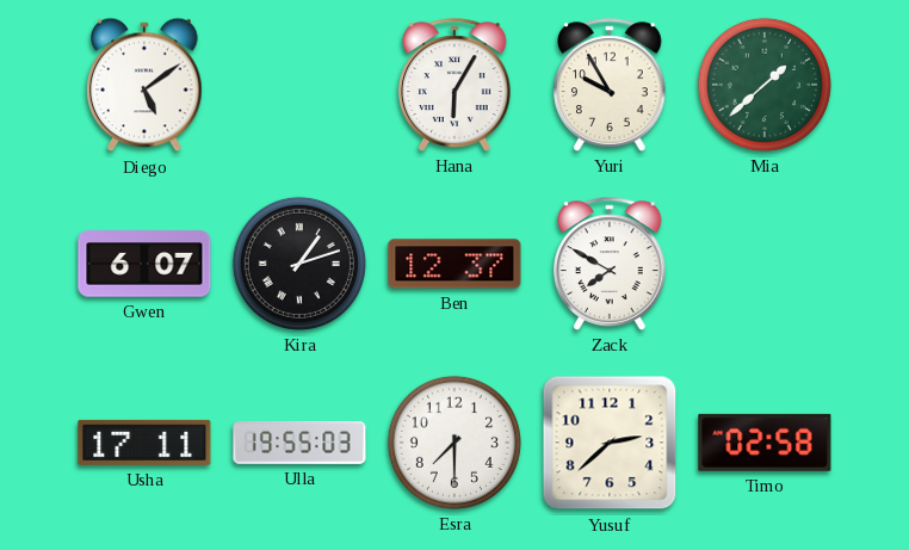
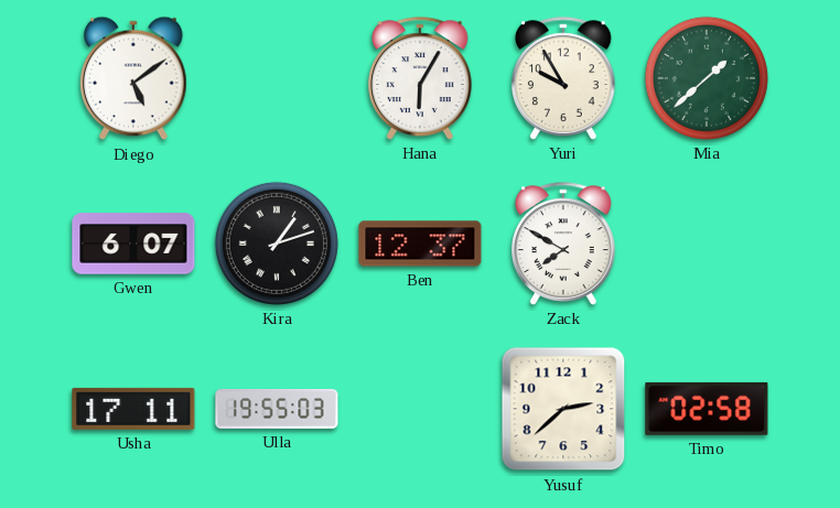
Esra: 7:30 -> none (455, 443)
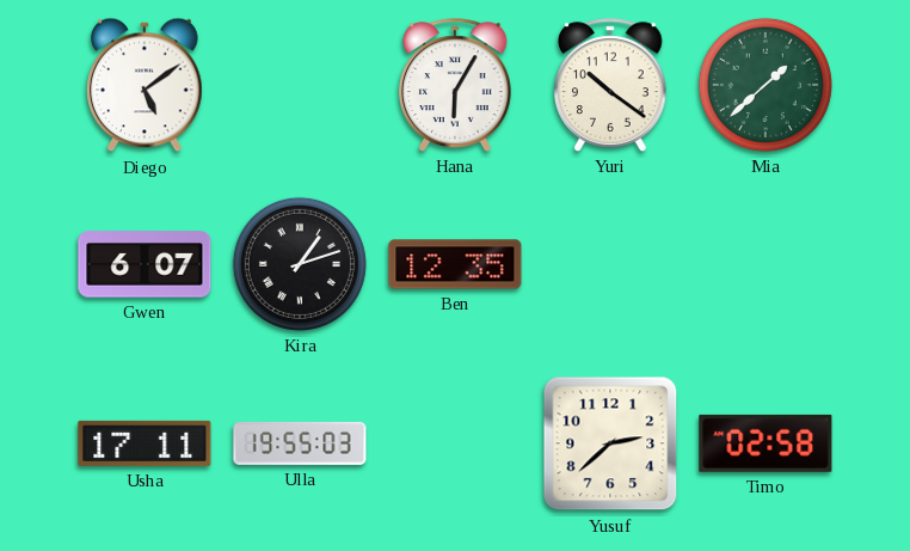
Yuri: 9:55 -> 10:21 (610, 85)
Ben: 12:37 -> 12:35 (455, 264)
Zack: 7:50 -> none (563, 244)
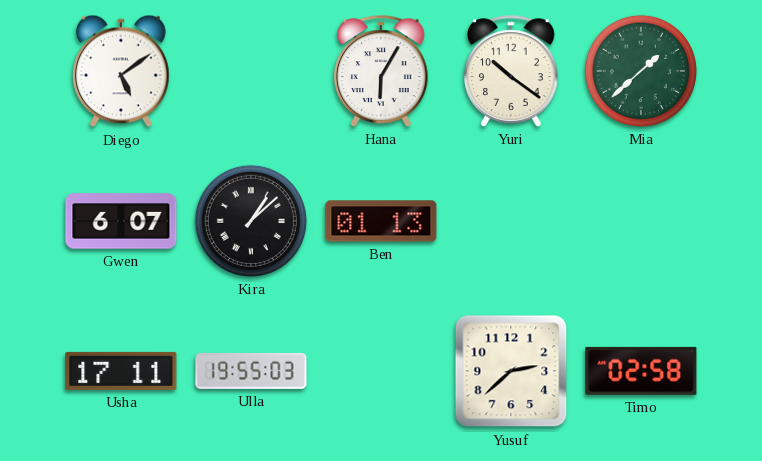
Kira: 1:12 -> 1:08 (251, 221)
Ben: 12:35 -> 01:13 (381, 221)
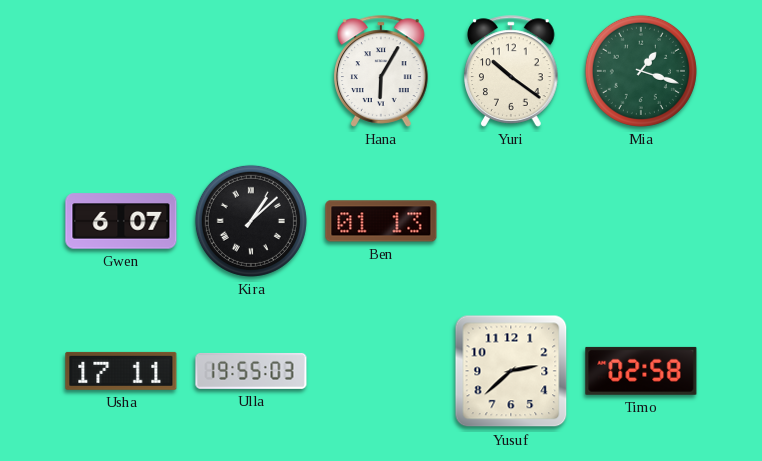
Diego: 5:09 -> none (121, 71)
Mia: 1:38 -> 1:18 (641, 71)
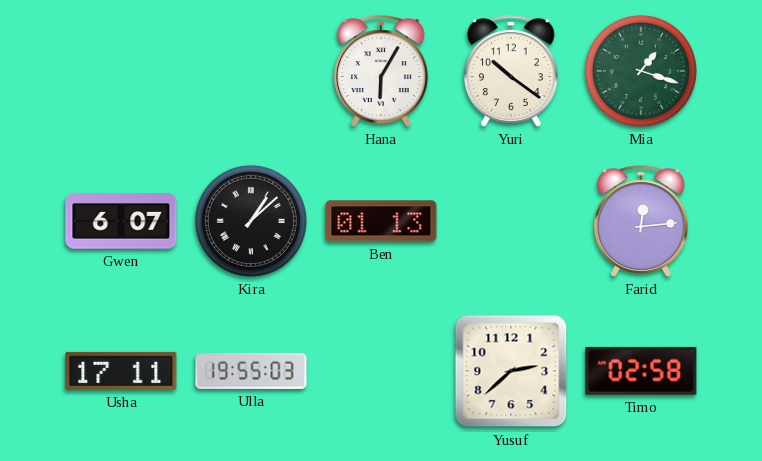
Farid: none -> 12:14 (641, 221)
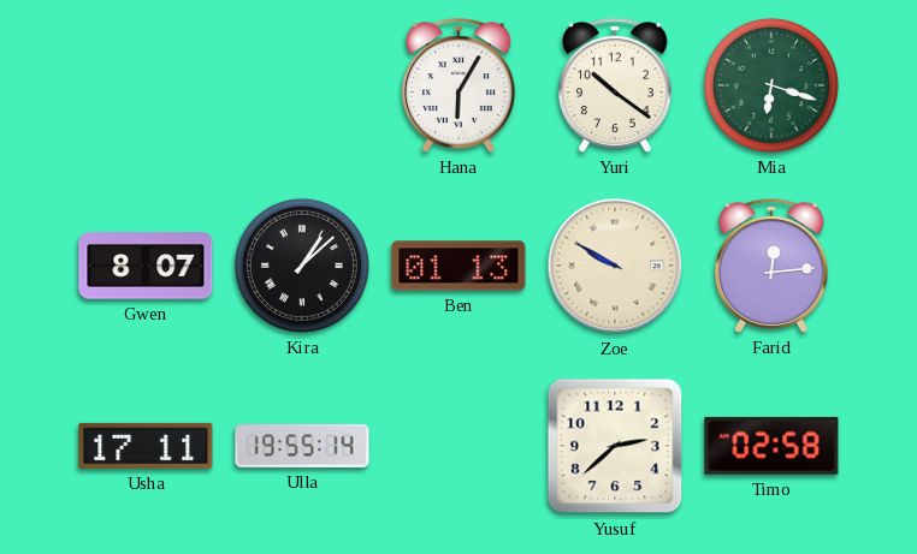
Mia: 1:18 -> 6:18 (771, 85)
Gwen: 6:07 -> 8:07 (146, 266)
Zoe: none -> 9:50 (615, 266)
Ulla: 19:55:03 -> 19:55:14 (302, 446)
